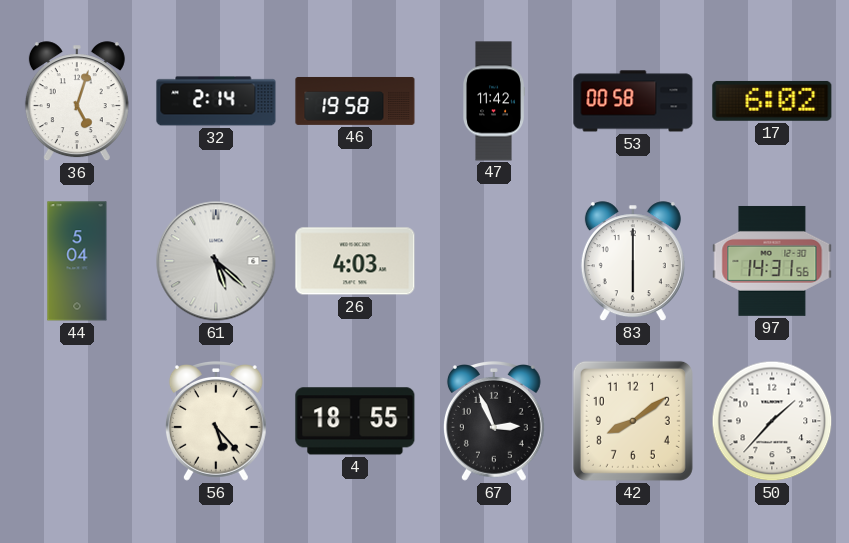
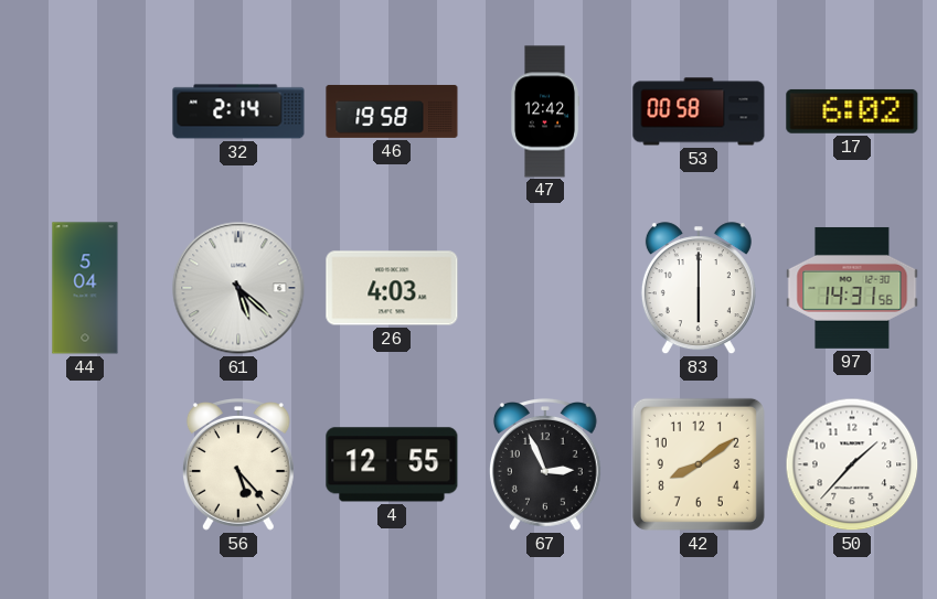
36: 5:03 -> none (77, 102)
47: 11:42 -> 12:42 (545, 111)
4: 18:55 -> 12:55 (392, 464)
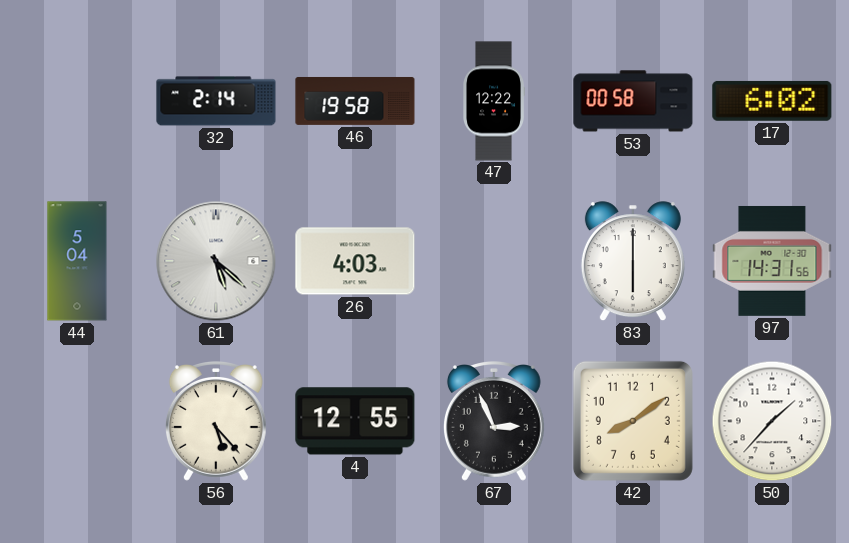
47: 12:42 -> 12:22 (494, 101)
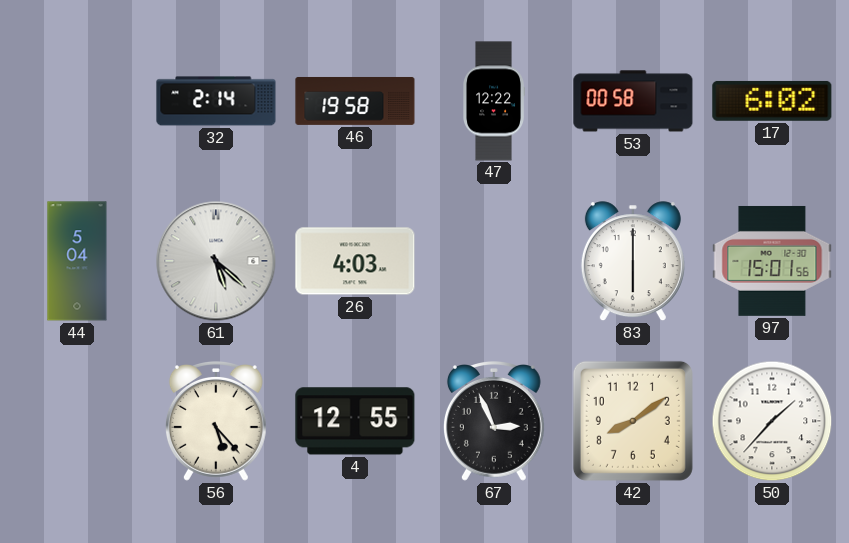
97: 14:31 -> 15:01 (772, 261)
